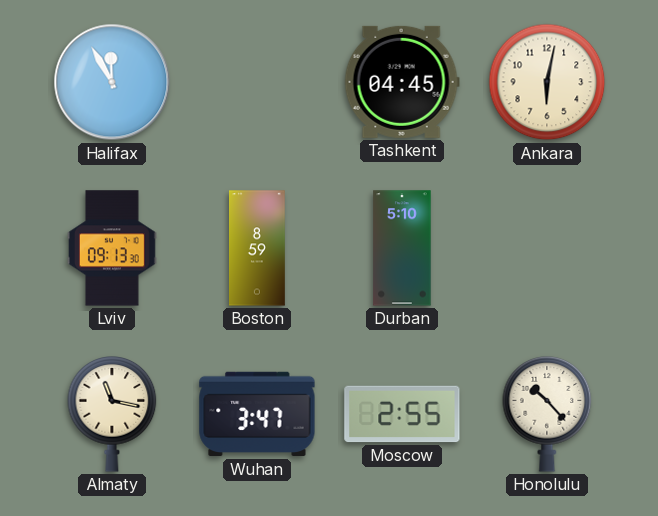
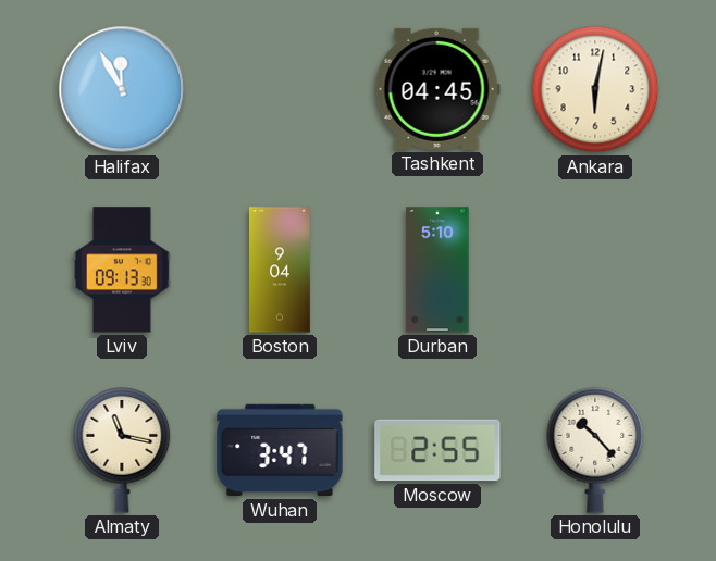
Boston: 8:59 -> 9:04 (281, 270)
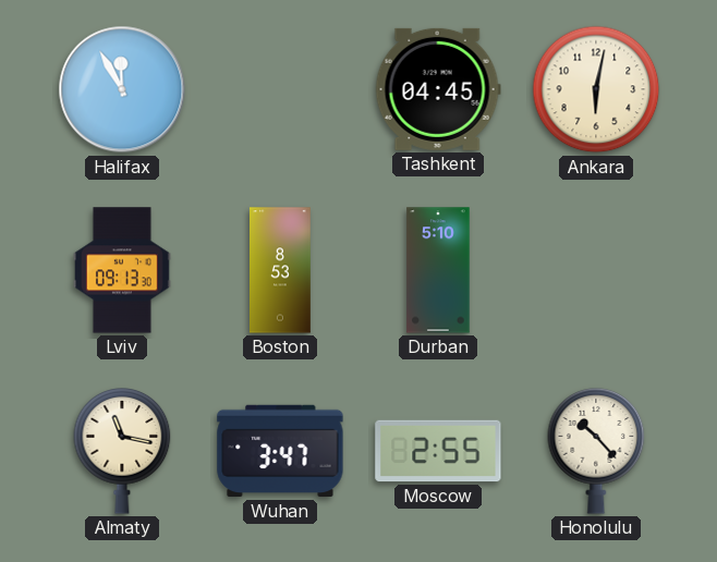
Boston: 9:04 -> 8:53 (281, 270)
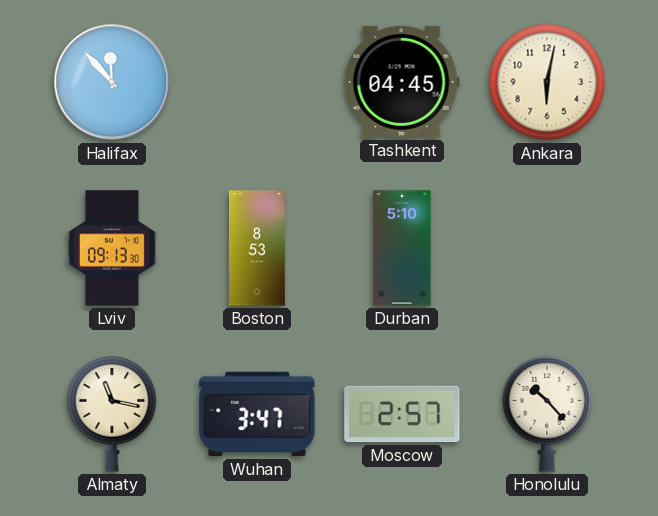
Halifax: 11:55 -> 11:53 (112, 82)
Moscow: 2:55 -> 2:57 (402, 414)
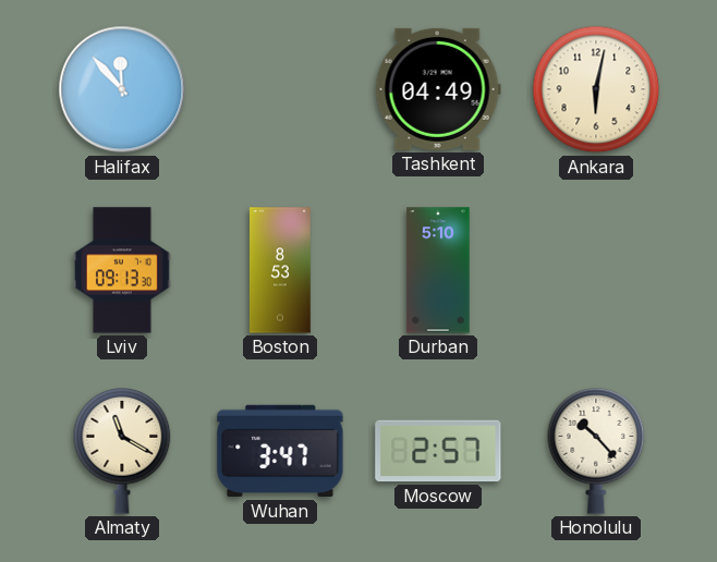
Tashkent: 04:45 -> 04:49 (438, 89)
Almaty: 11:17 -> 11:20 (122, 452)
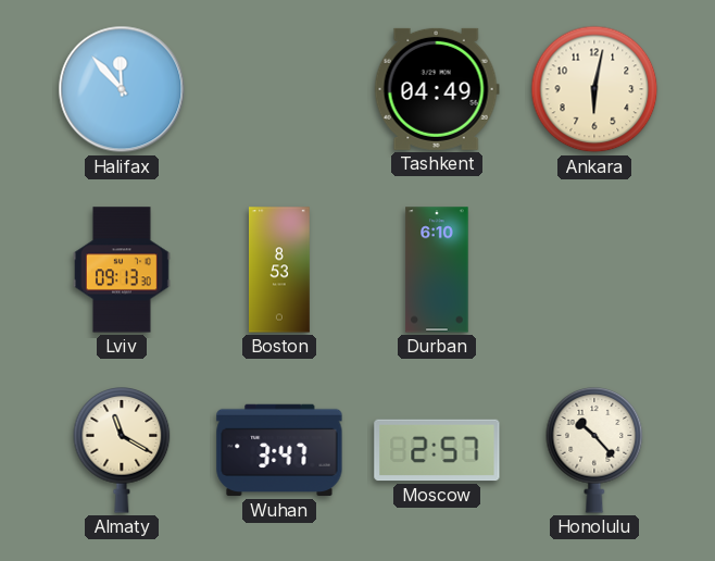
Durban: 5:10 -> 6:10 (437, 270)
